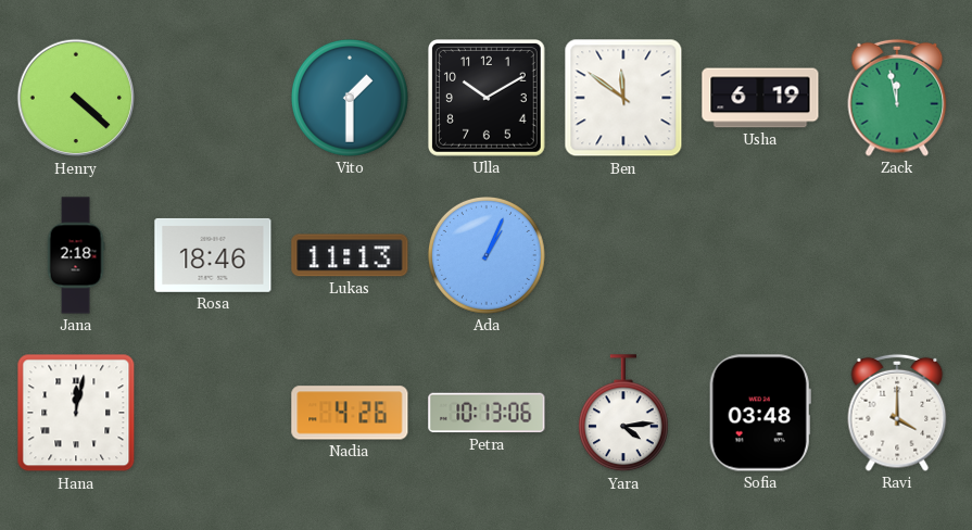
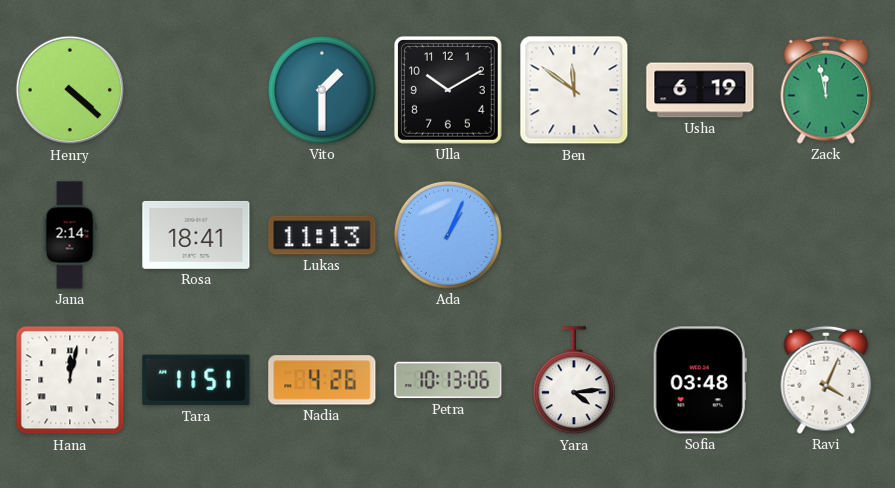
Jana: 2:18 -> 2:14 (70, 235)
Rosa: 18:46 -> 18:41 (196, 235)
Tara: none -> 11:51 (196, 380)
Ravi: 4:00 -> 4:04 (826, 380)
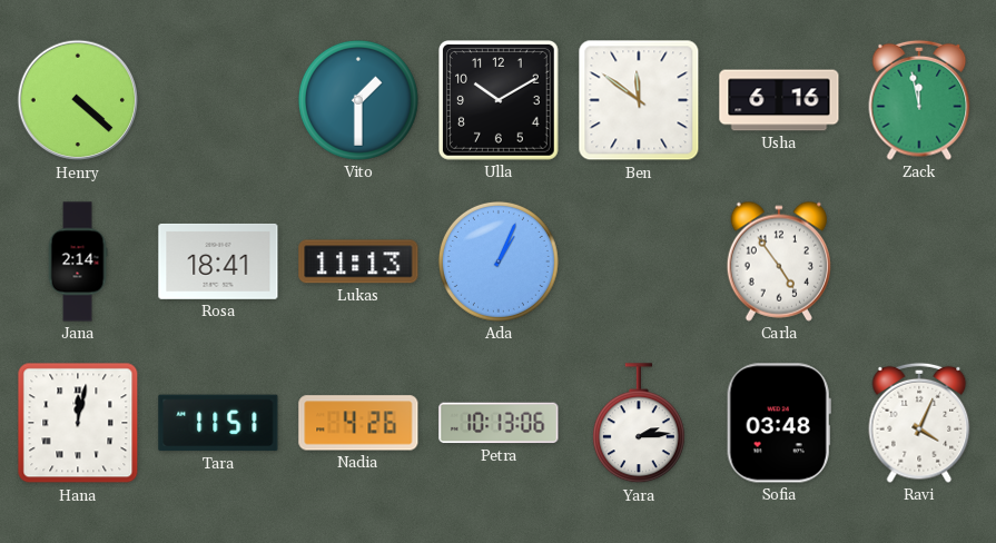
Usha: 6:19 -> 6:16 (779, 100)
Carla: none -> 4:54 (779, 261)
Yara: 4:14 -> 2:14 (639, 424)
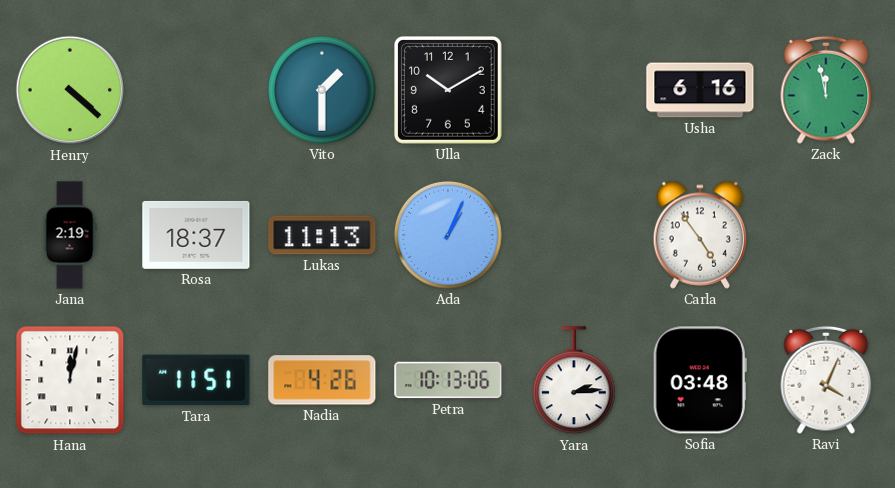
Ben: 11:51 -> none (639, 100)
Jana: 2:14 -> 2:19 (70, 235)
Rosa: 18:41 -> 18:37 (196, 235)
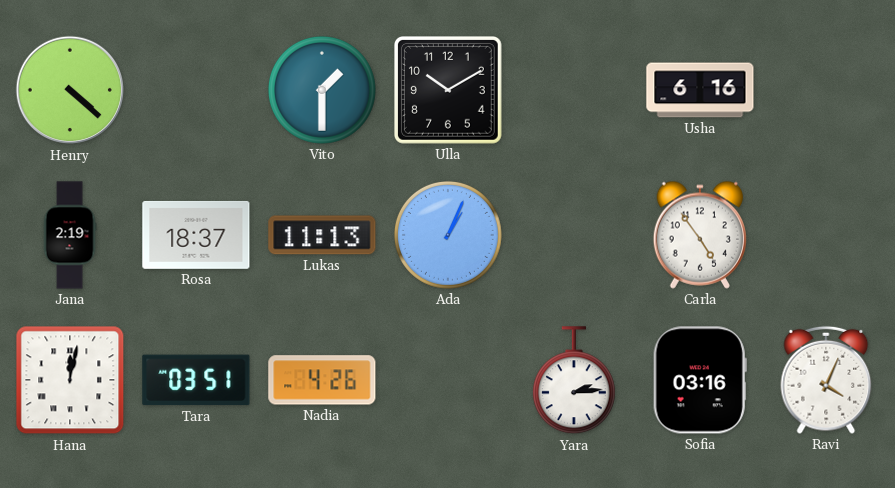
Zack: 11:58 -> none (826, 90)
Tara: 11:51 -> 03:51 (196, 380)
Petra: 10:13 -> none (448, 380)
Sofia: 03:48 -> 03:16 (700, 380)
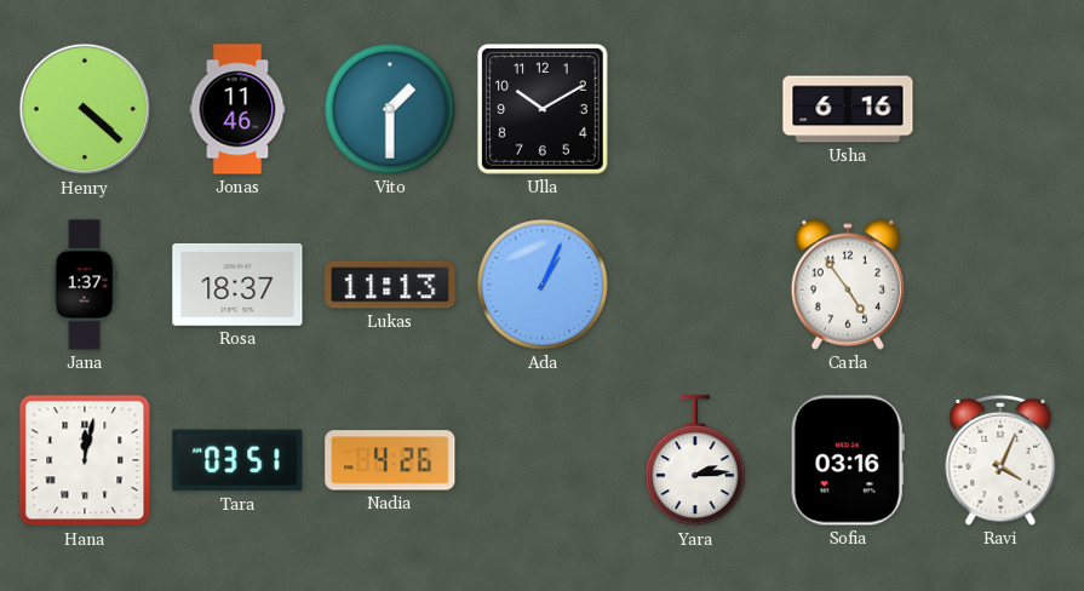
Jonas: none -> 11:46 (237, 109)
Jana: 2:19 -> 1:37 (85, 285)
